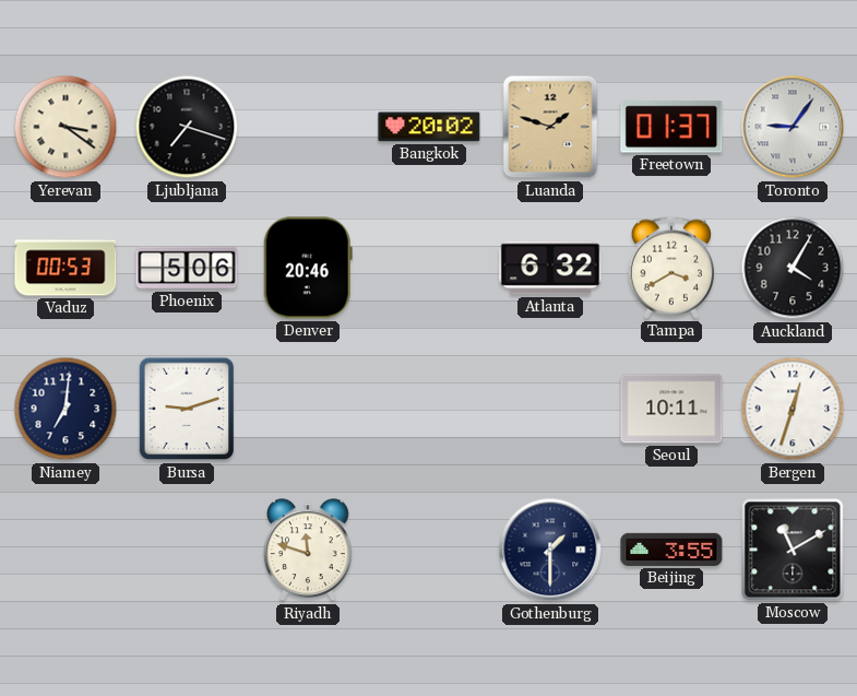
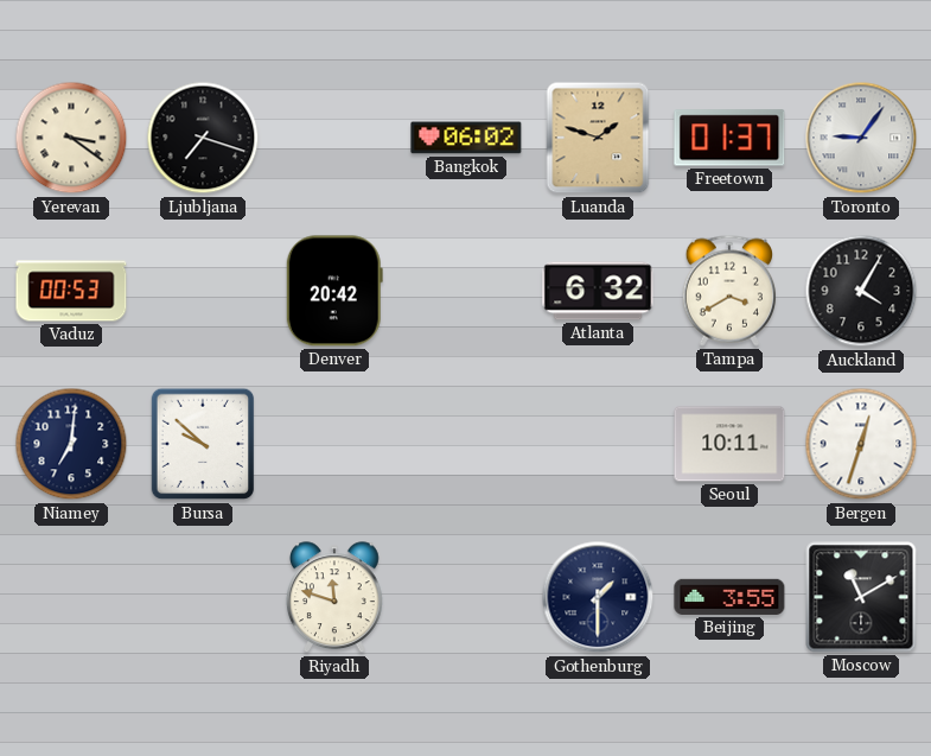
Bangkok: 20:02 -> 06:02 (466, 138)
Phoenix: 5:06 -> none (187, 268)
Denver: 20:46 -> 20:42 (334, 291)
Bursa: 9:12 -> 9:52 (203, 444)
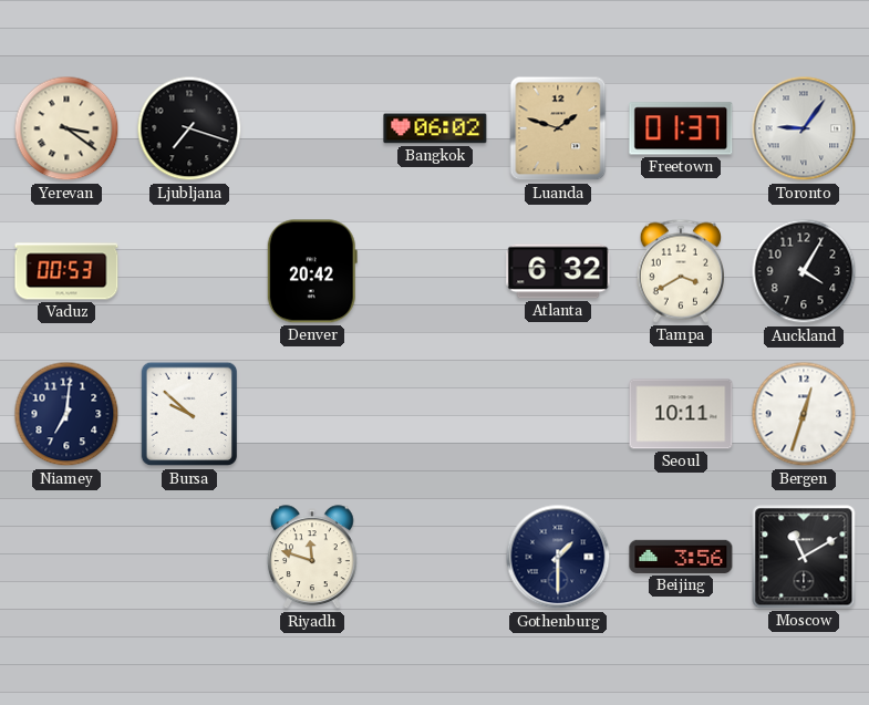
Beijing: 3:55 -> 3:56 (681, 557)
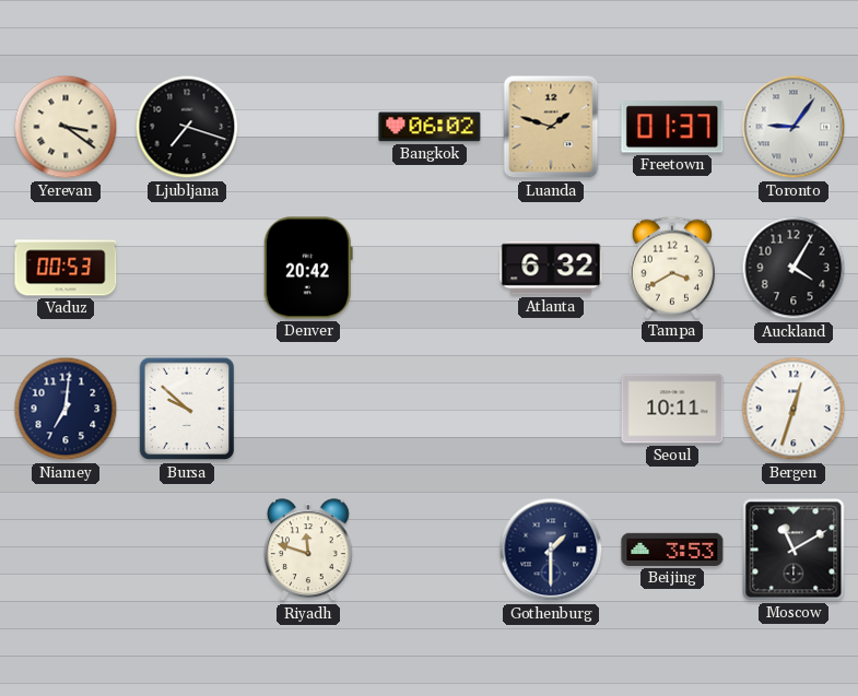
Beijing: 3:56 -> 3:53 (672, 550)
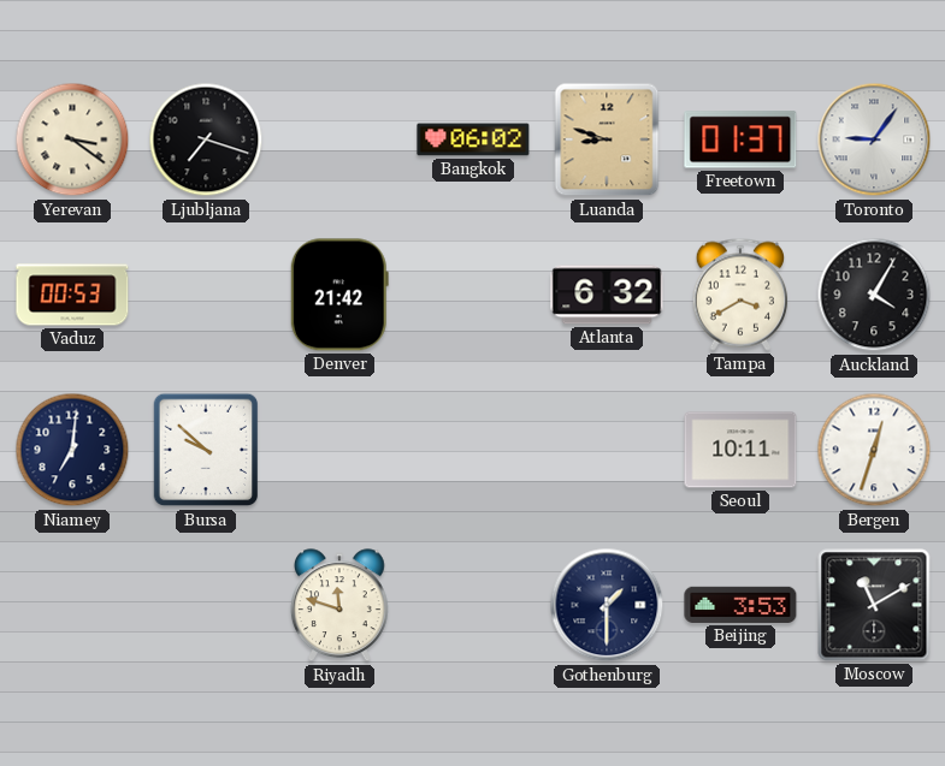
Luanda: 1:48 -> 8:48 (607, 139)
Denver: 20:42 -> 21:42 (339, 295)
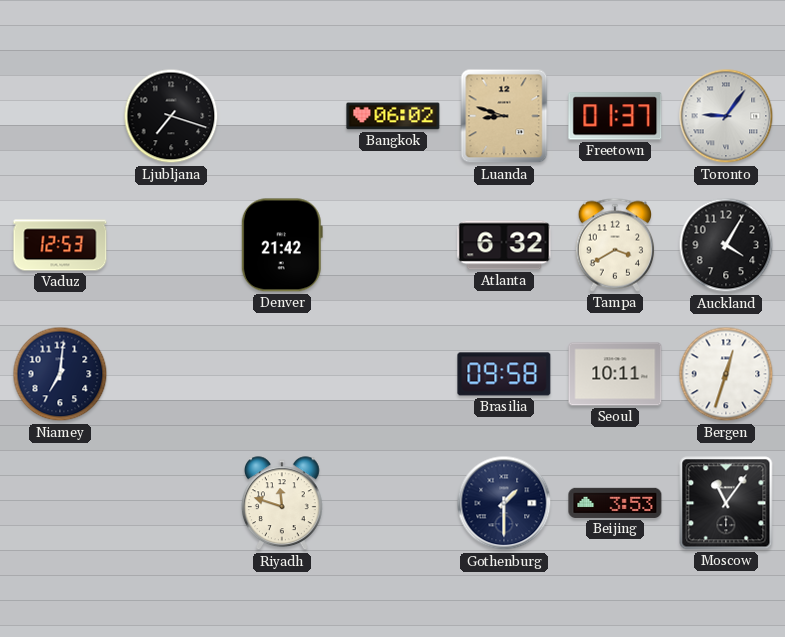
Yerevan: 3:21 -> none (72, 139)
Vaduz: 00:53 -> 12:53 (60, 245)
Bursa: 9:52 -> none (206, 450)
Brasilia: none -> 09:58 (504, 374)
Moscow: 11:10 -> 11:06 (726, 503)
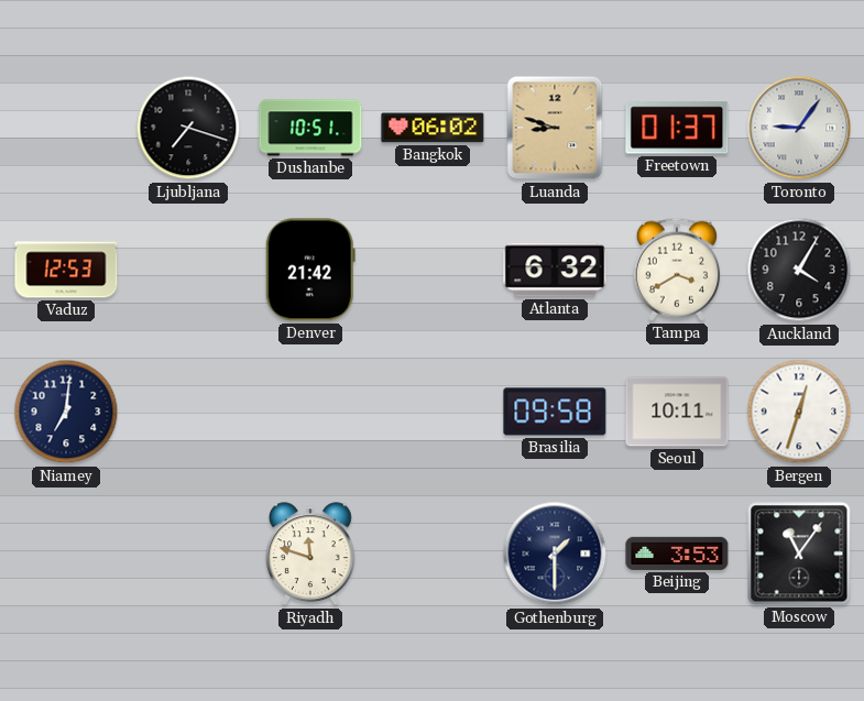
Dushanbe: none -> 10:51 (310, 128)
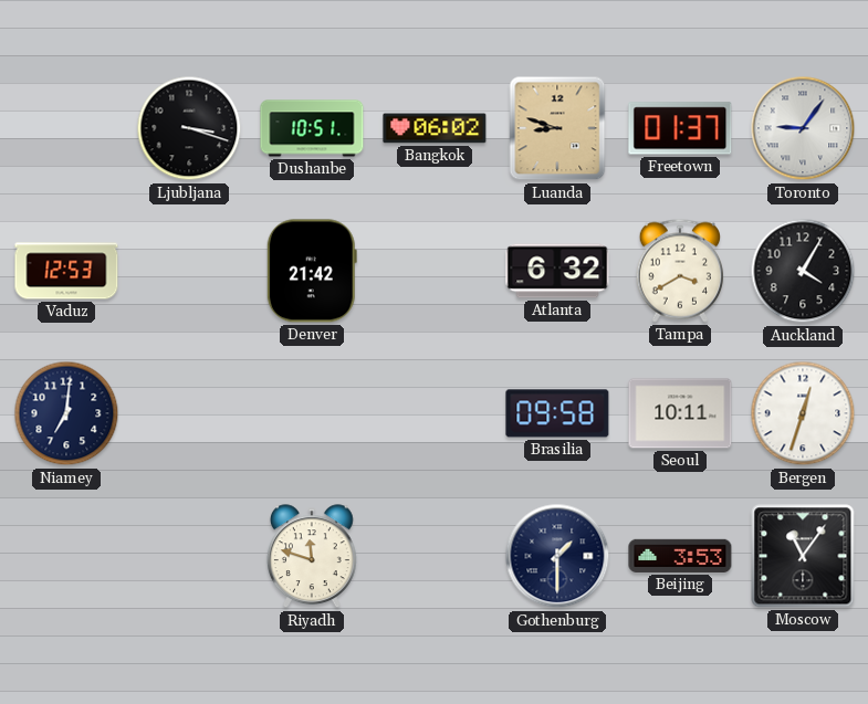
Ljubljana: 7:18 -> 3:18 (189, 128)
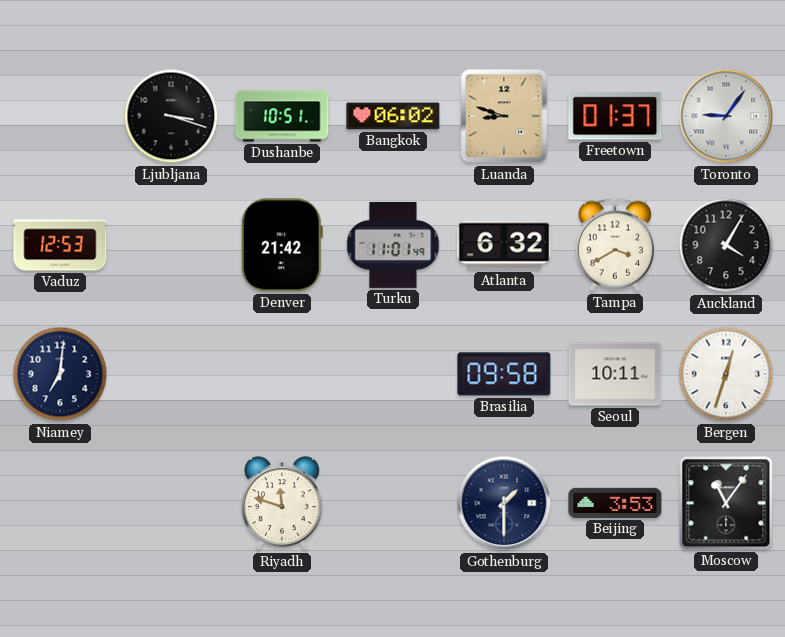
Turku: none -> 11:01 (393, 245)
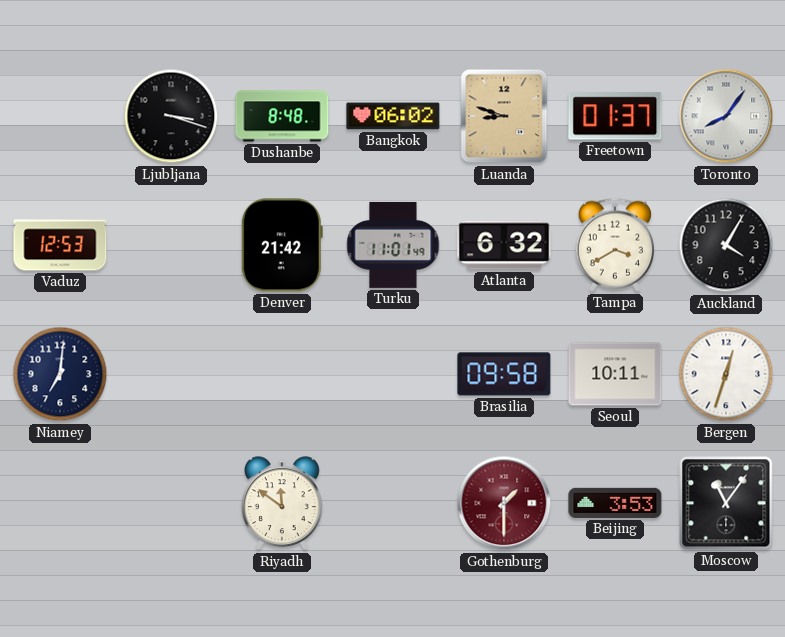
Dushanbe: 10:51 -> 8:48 (282, 116)
Toronto: 9:06 -> 8:06 (726, 116)
Riyadh: 11:48 -> 11:51 (282, 504)
Gothenburg dial: navy -> burgundy (504, 503)
